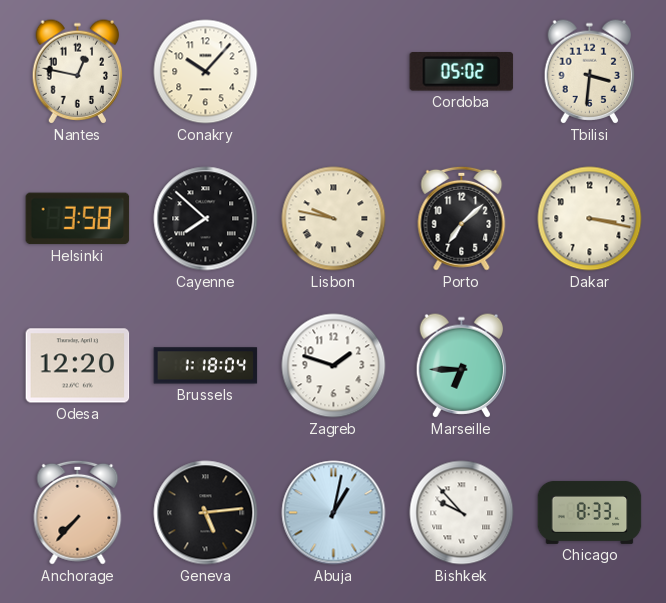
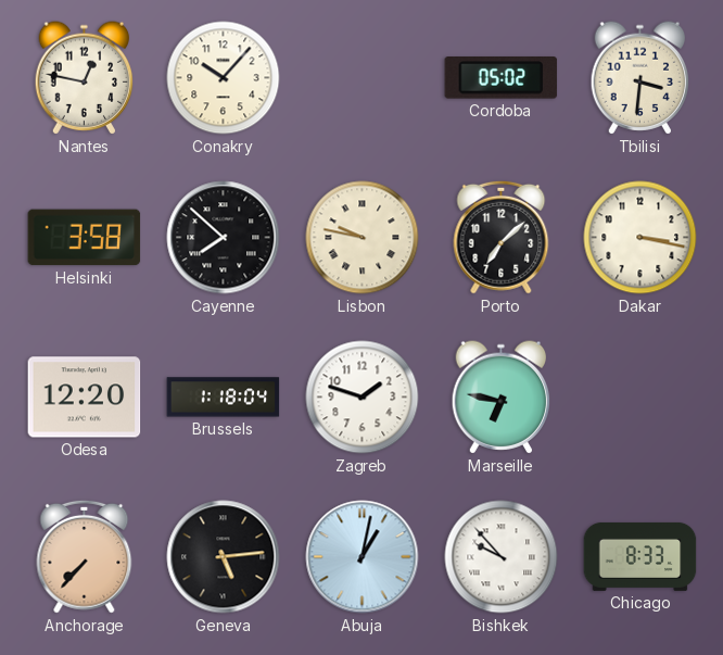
Marseille: 6:45 -> 6:47 (502, 398)
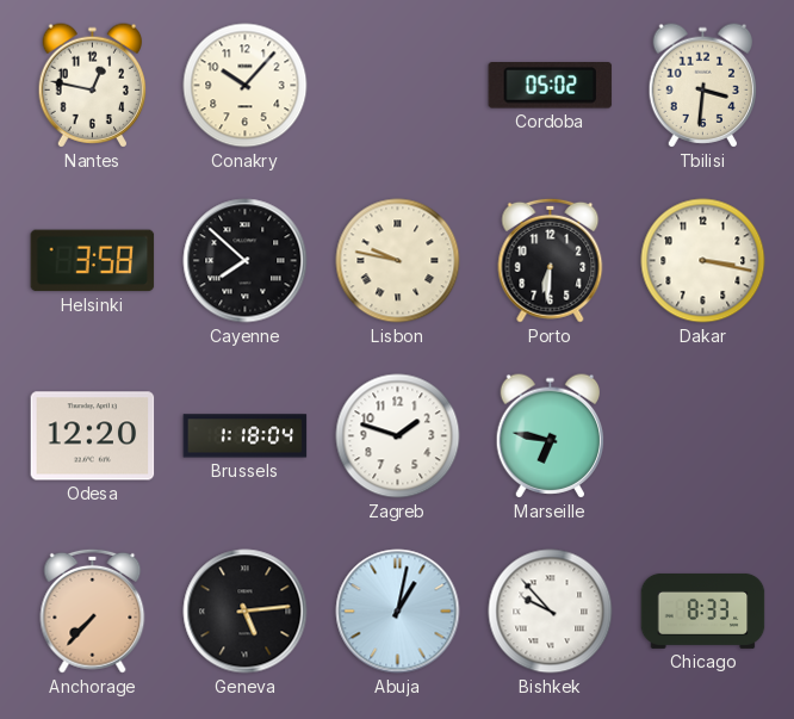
Porto: 7:08 -> 6:31 (551, 260)
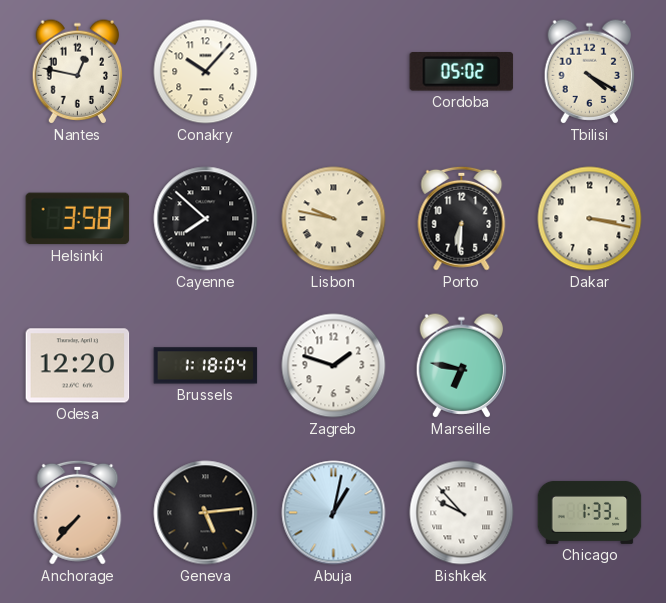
Tbilisi: 3:31 -> 4:20 (590, 72)
Chicago: 8:33 -> 1:33 (590, 512)
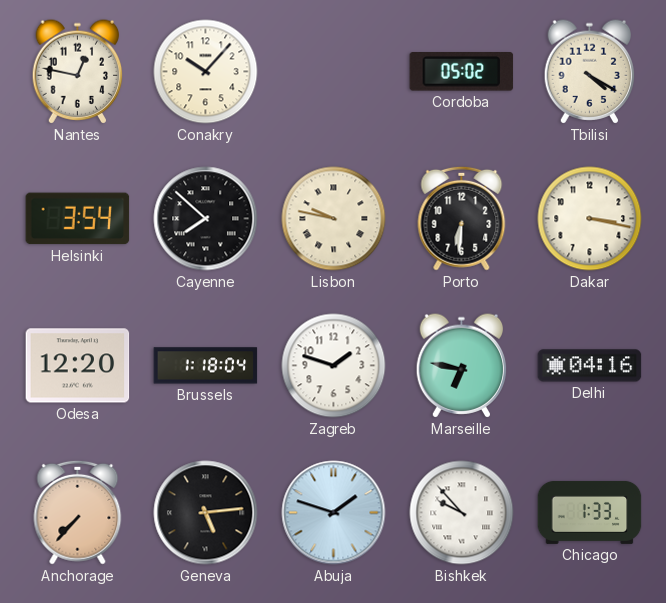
Helsinki: 3:58 -> 3:54 (78, 219)
Delhi: none -> 04:16 (590, 366)
Abuja: 1:02 -> 1:48 (334, 513)
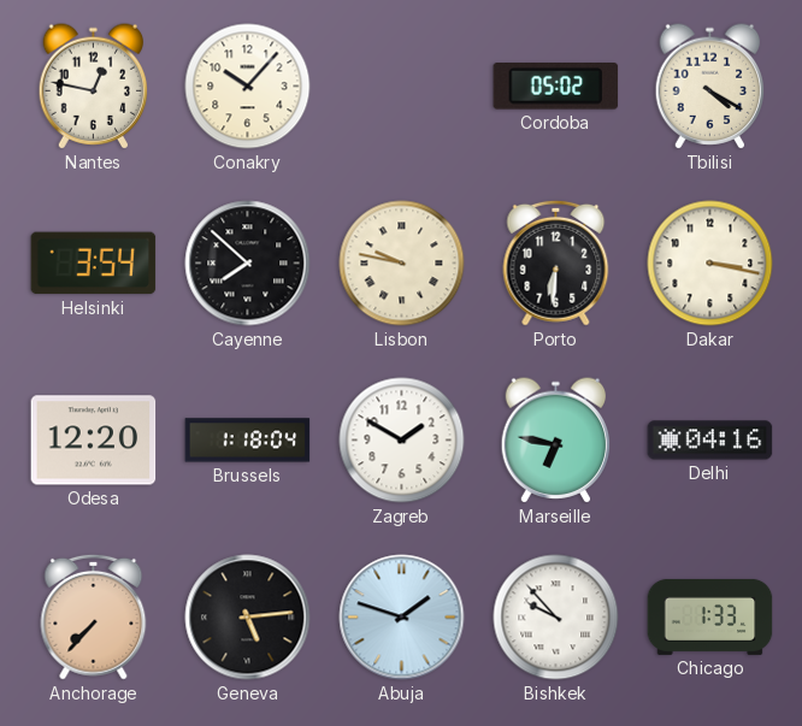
Zagreb: 1:48 -> 1:50 (402, 441)
